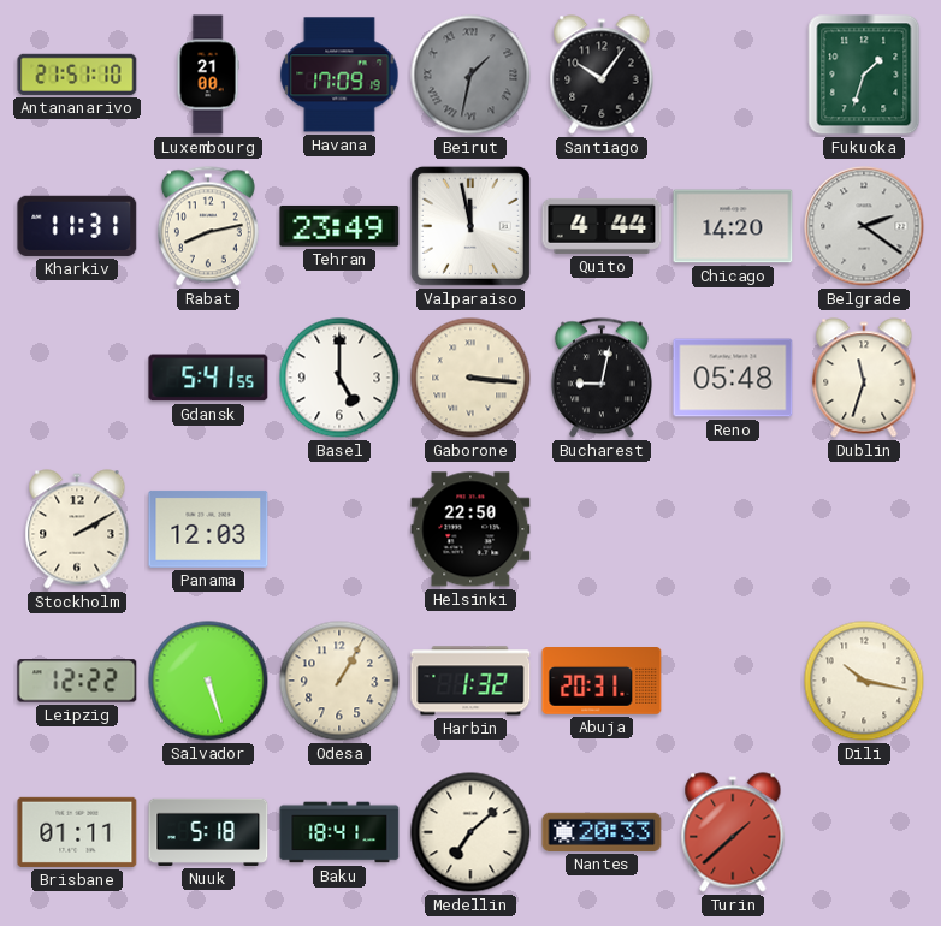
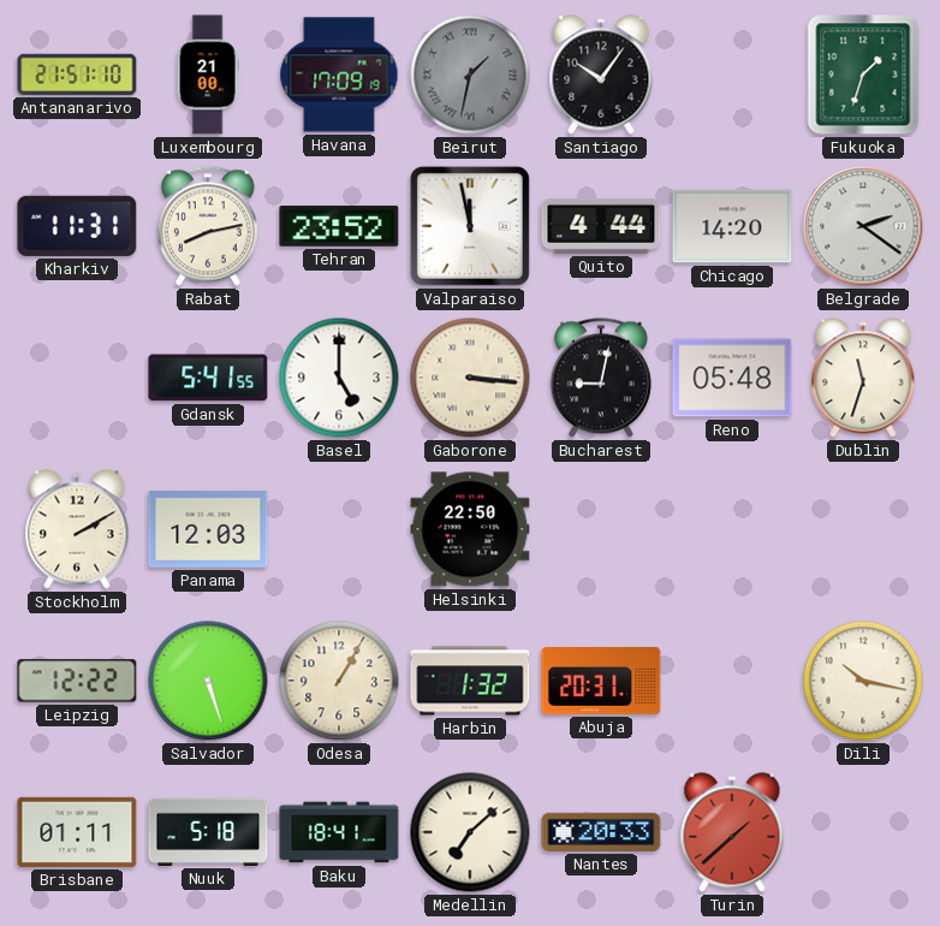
Tehran: 23:49 -> 23:52 (339, 226)
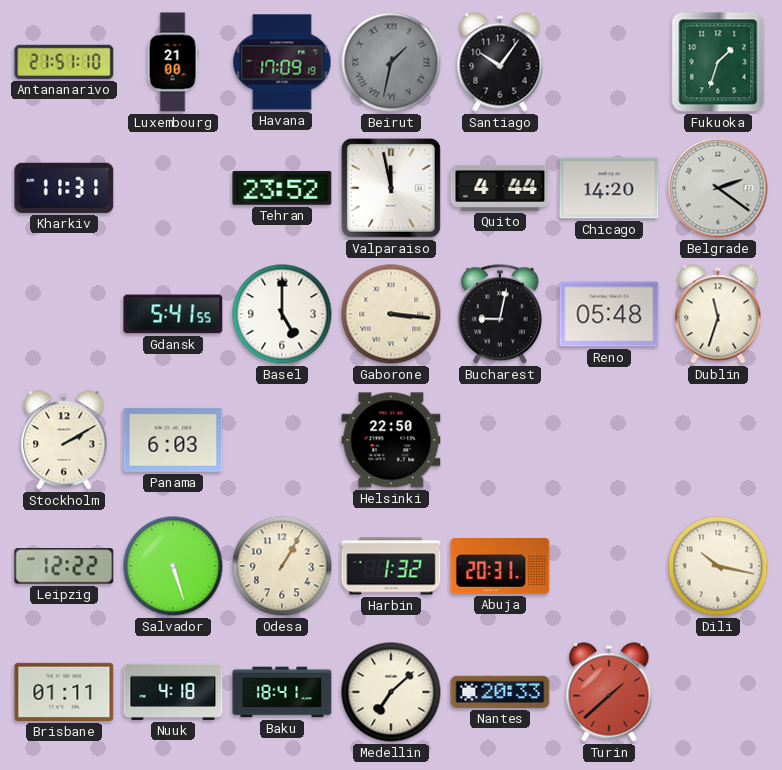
Rabat: 8:13 -> none (208, 226)
Panama: 12:03 -> 6:03 (173, 440)
Nuuk: 5:18 -> 4:18 (173, 692)
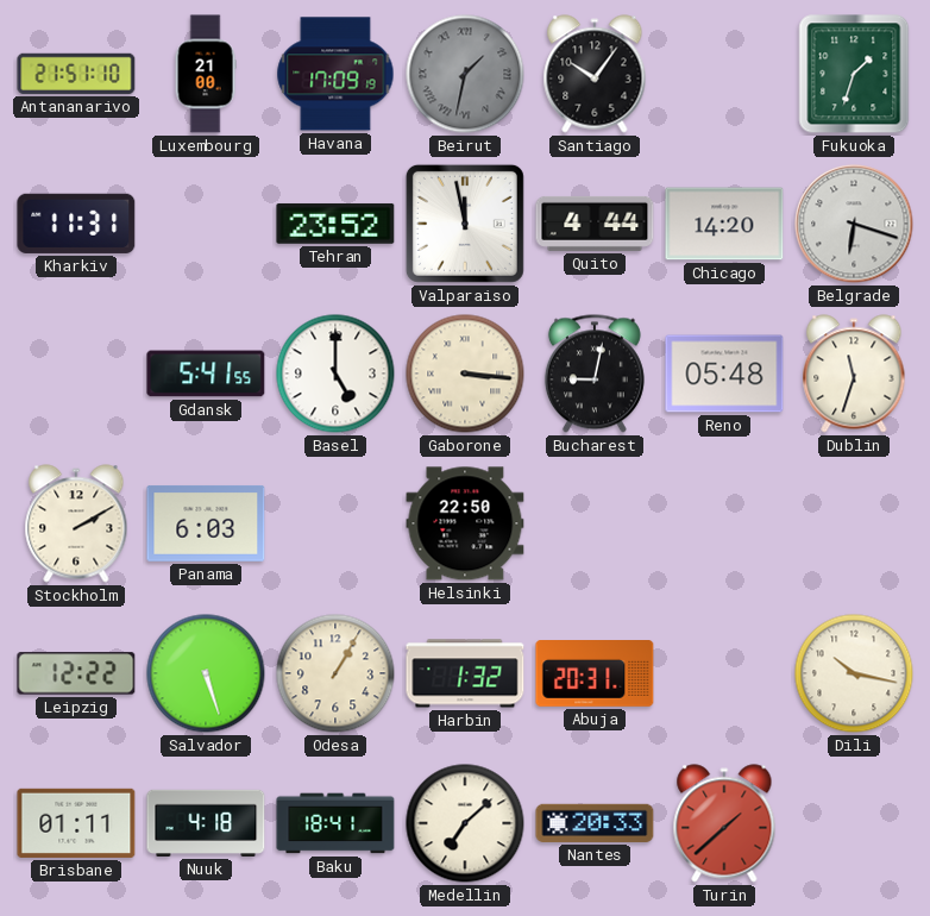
Belgrade: 2:21 -> 6:18 (854, 224)
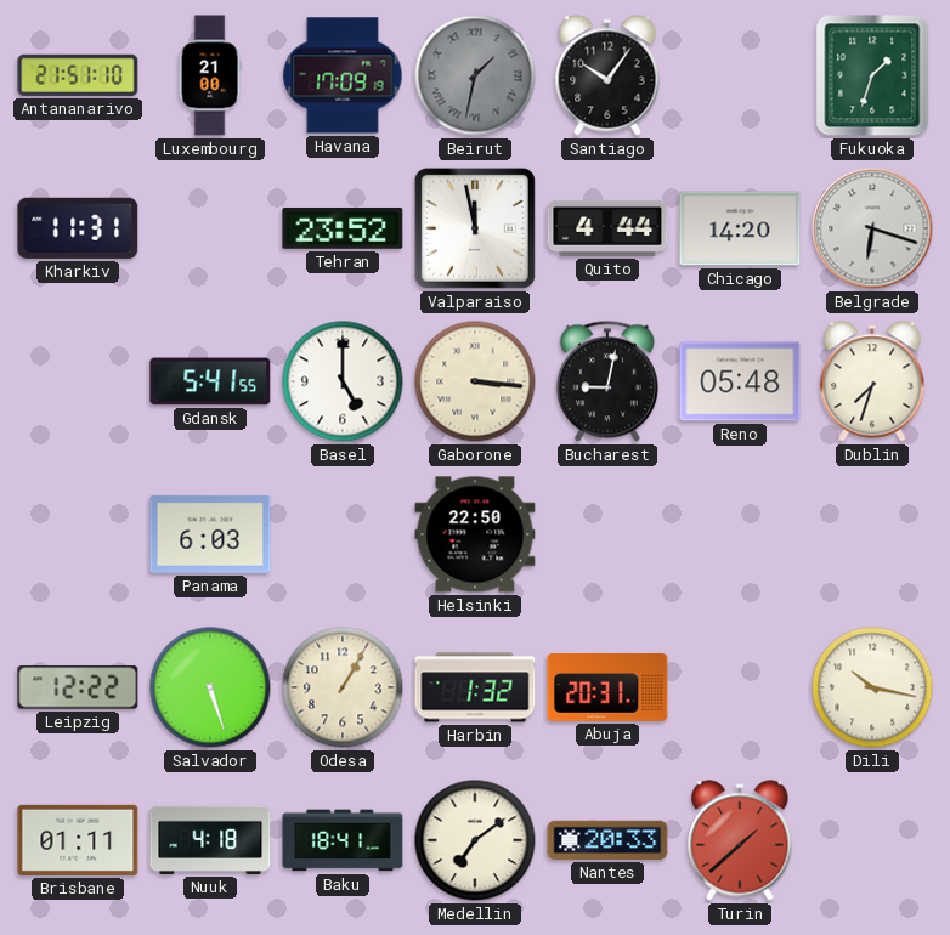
Dublin: 11:33 -> 7:33 (872, 381)
Stockholm: 2:10 -> none (76, 523)
Medellin: 7:08 -> 7:09 (475, 840)
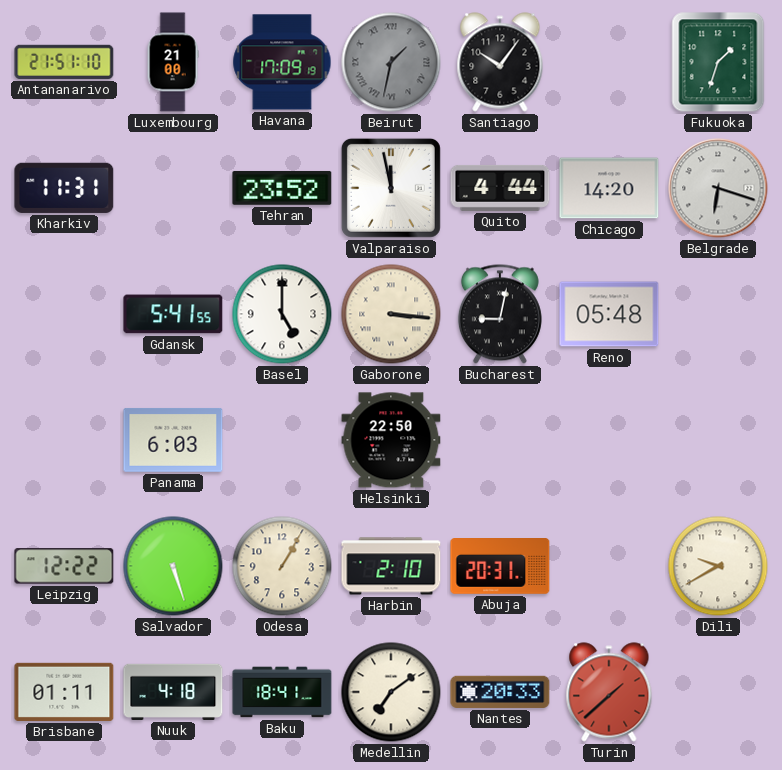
Dublin: 7:33 -> none (872, 381)
Harbin: 1:32 -> 2:10 (391, 566)
Dili: 10:17 -> 9:40 (718, 566)
